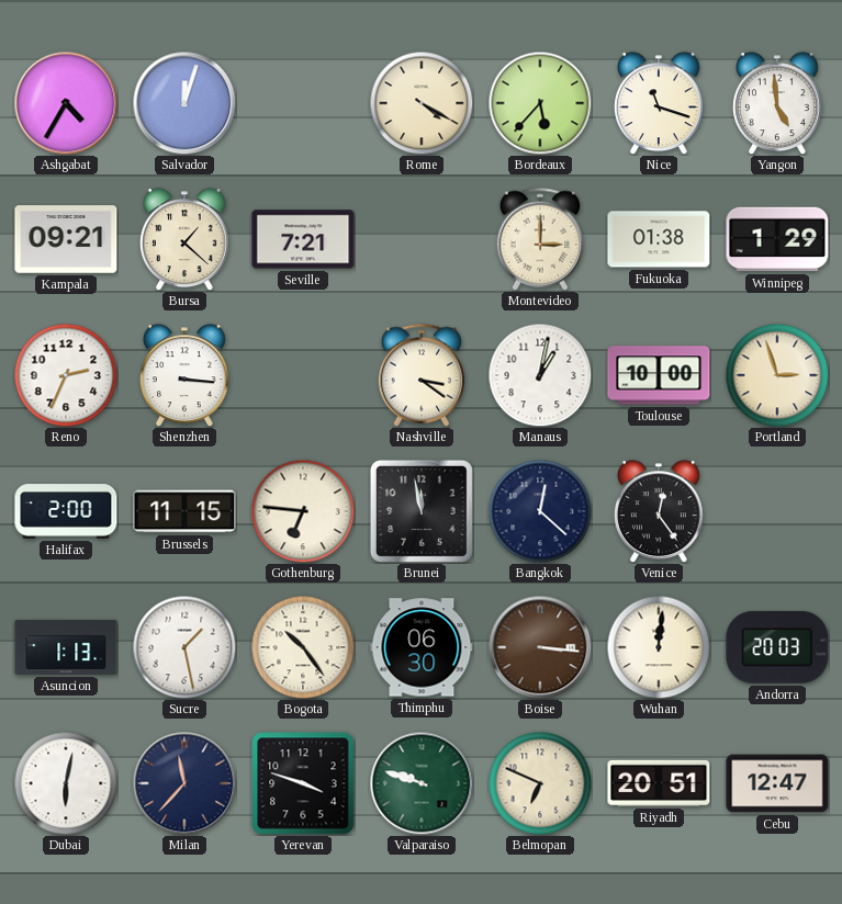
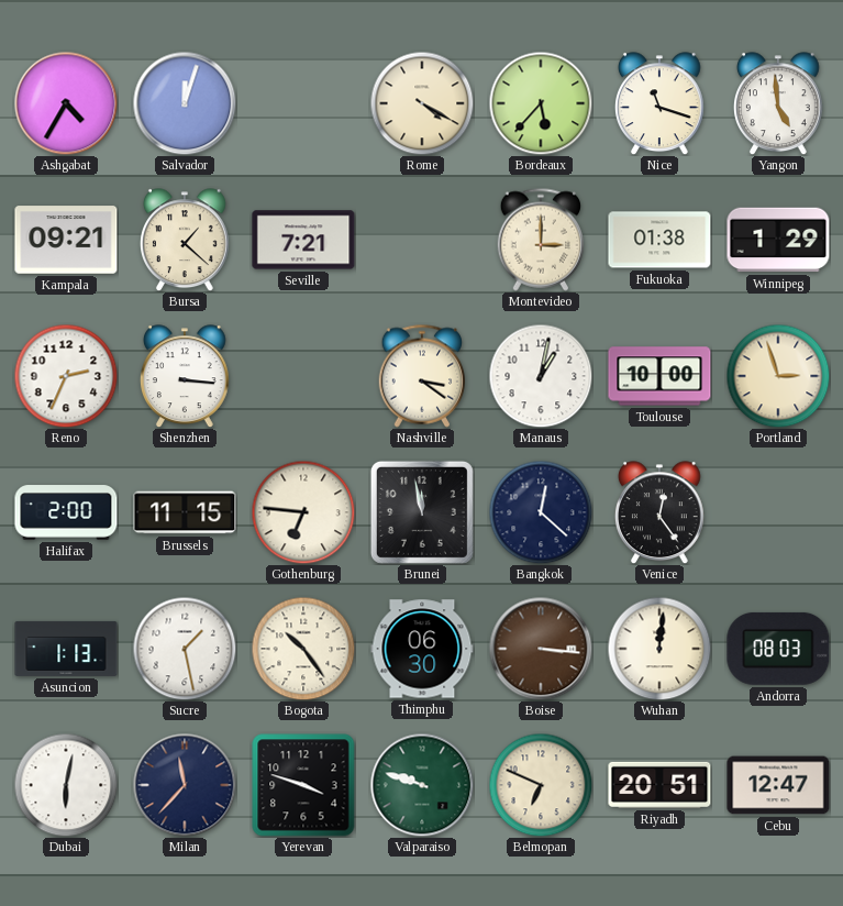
Andorra: 20:03 -> 08:03 (778, 649)
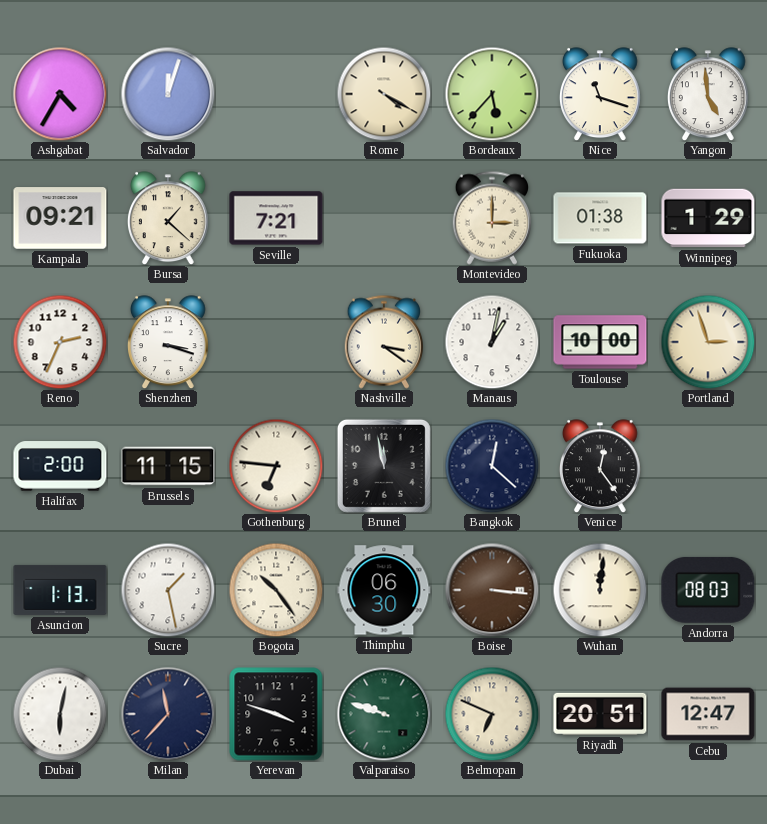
Shenzhen: 3:16 -> 3:18 (168, 342)
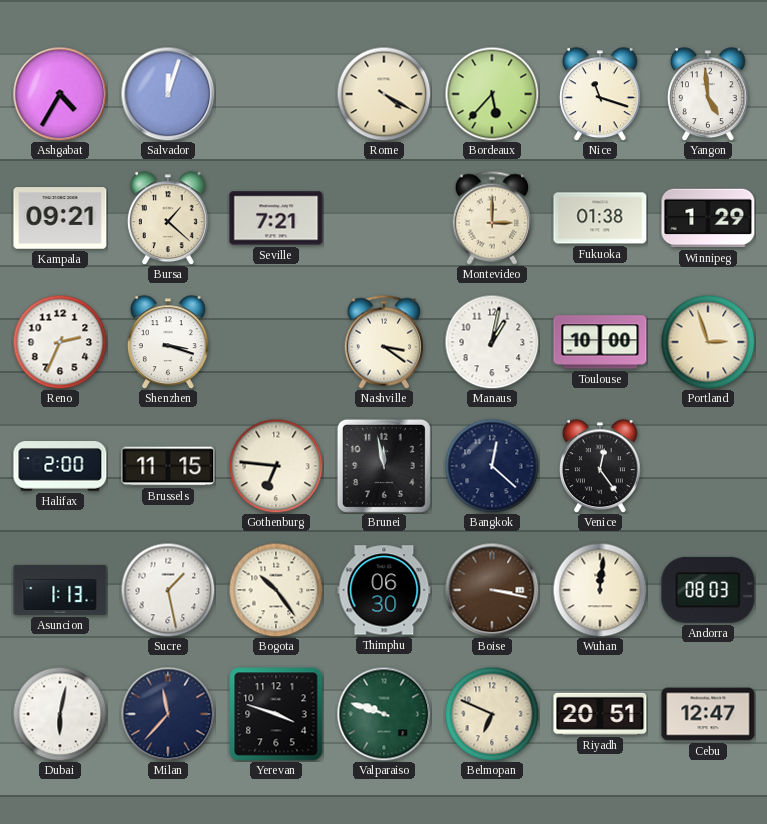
Boise: 3:16 -> 3:17 (492, 590)
